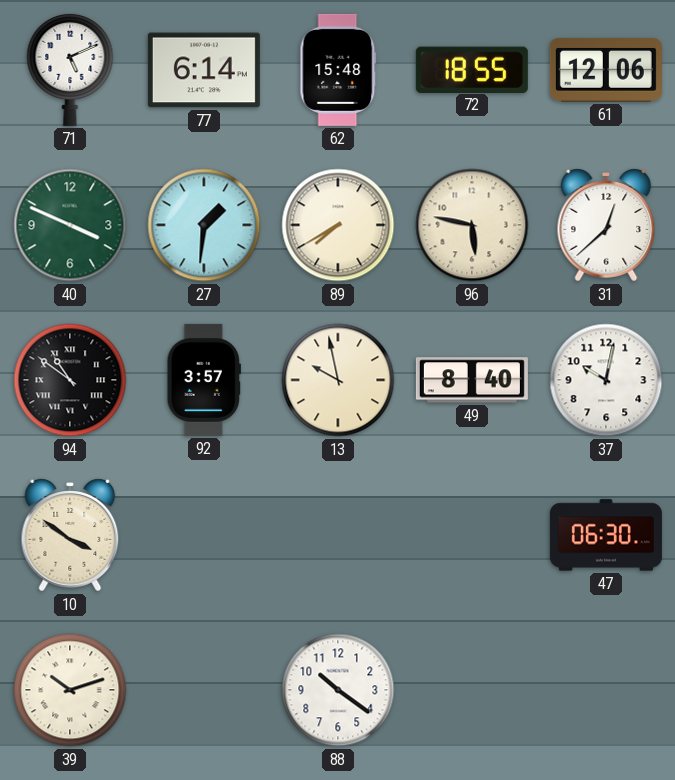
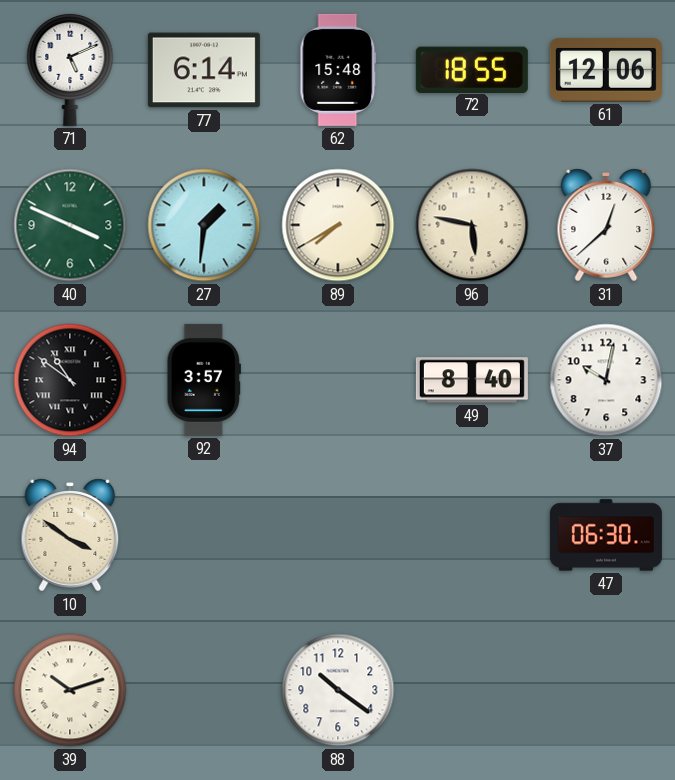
13: 9:58 -> none (338, 380)
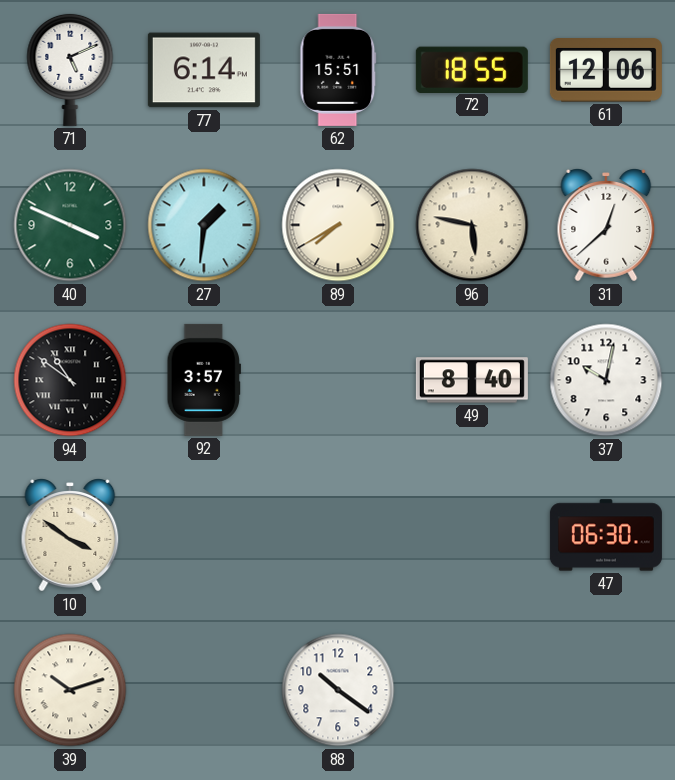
62: 15:48 -> 15:51 (338, 70)
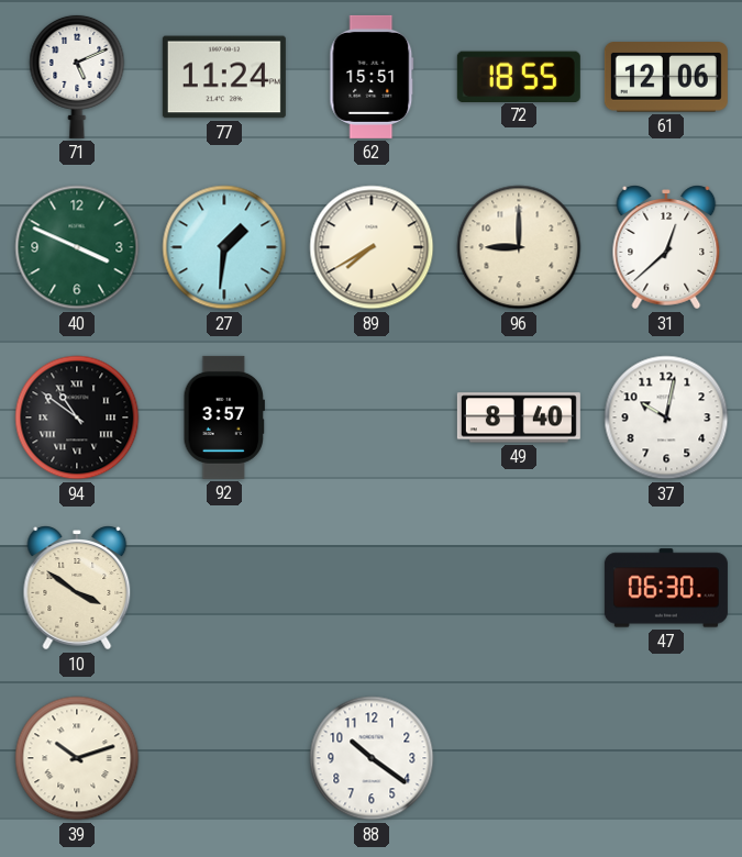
77: 6:14 -> 11:24 (224, 77)
96: 5:47 -> 9:00 (519, 247)
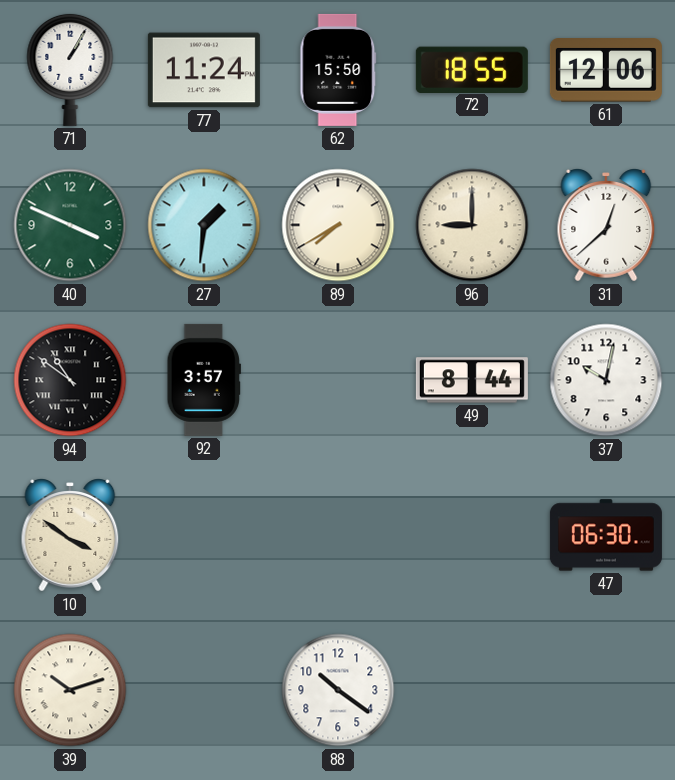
71: 5:11 -> 1:05 (70, 69)
62: 15:51 -> 15:50 (338, 70)
49: 8:40 -> 8:44 (472, 380)
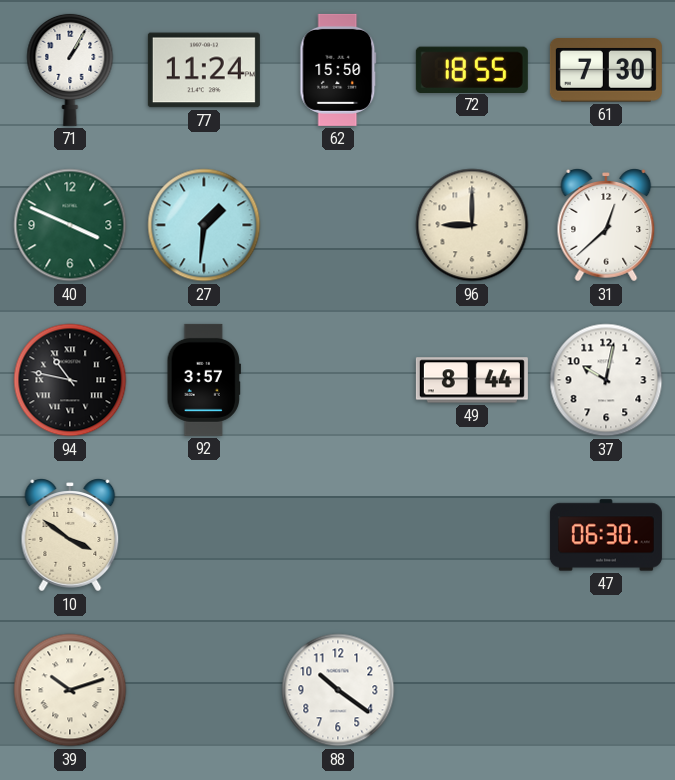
61: 12:06 -> 7:30 (606, 70)
89: 7:40 -> none (338, 225)
94: 10:51 -> 10:47 (70, 380)
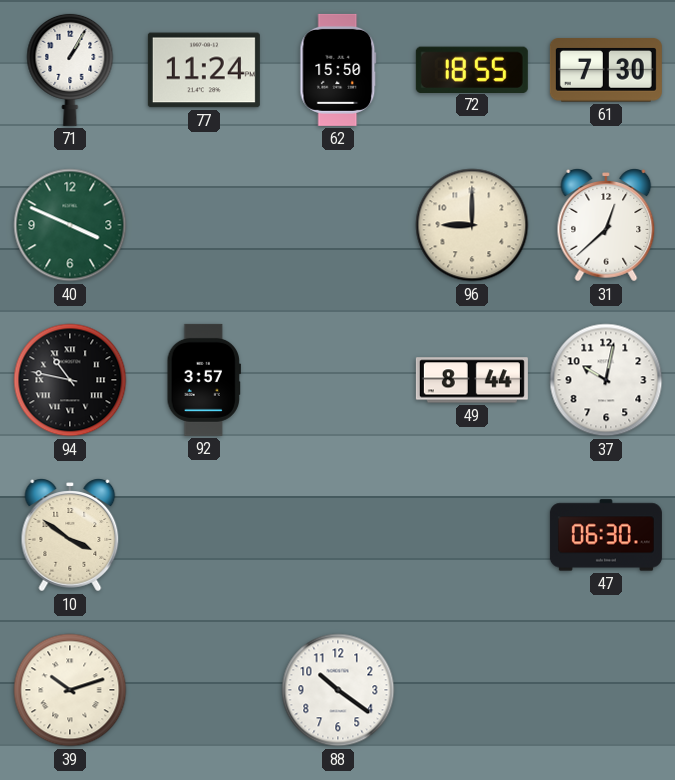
27: 1:31 -> none (204, 225)
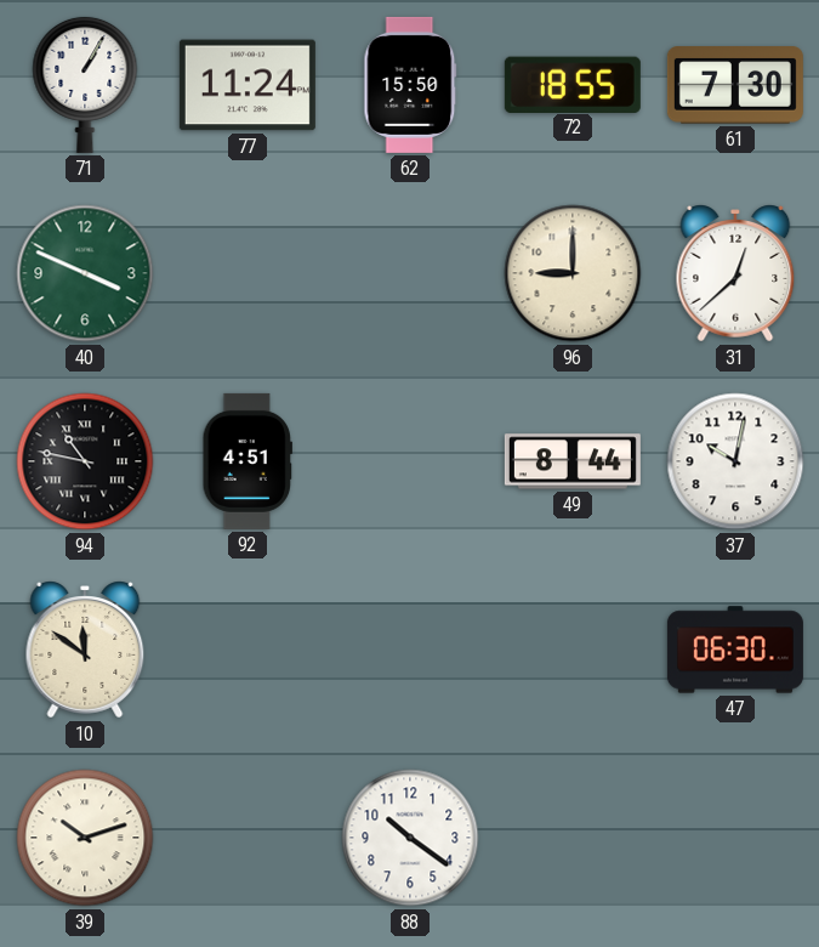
92: 3:57 -> 4:51 (248, 461)
10: 3:51 -> 11:51 (85, 650)
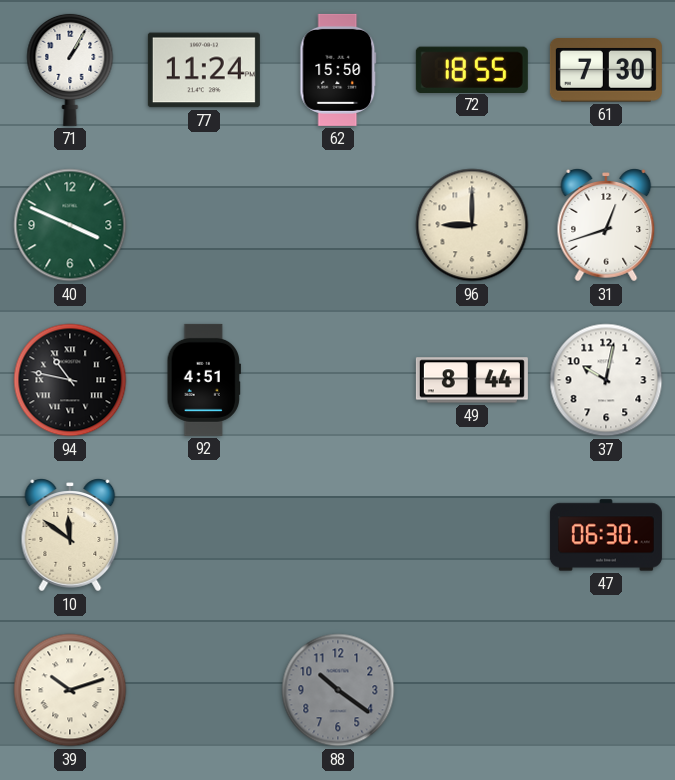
31: 12:38 -> 12:42 (606, 225)
88 dial: white -> grey (338, 690)
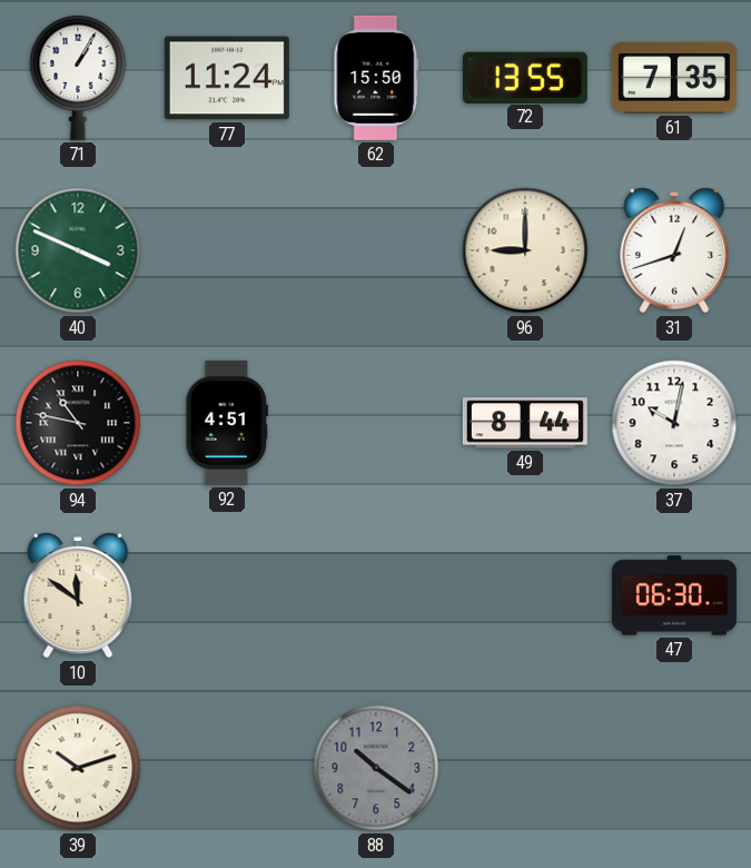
72: 18:55 -> 13:55 (525, 77)
61: 7:30 -> 7:35 (674, 78)
